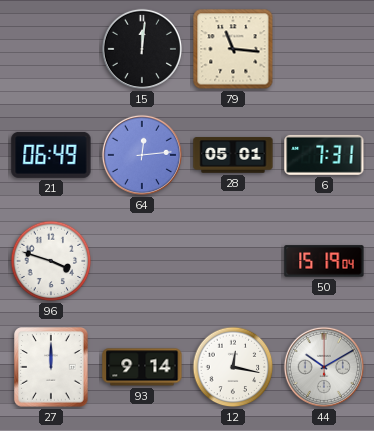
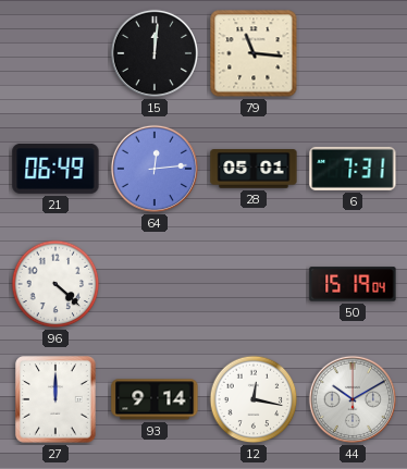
96: 3:48 -> 4:22 (55, 284)
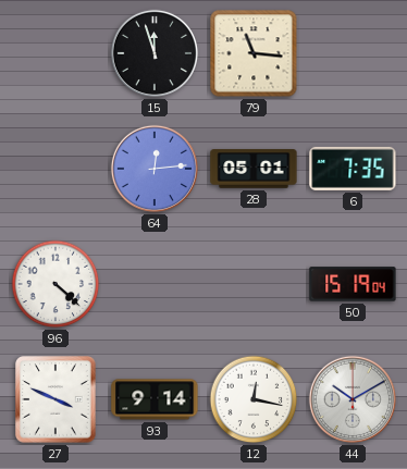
15: 12:01 -> 11:57 (155, 53)
21: 06:49 -> none (55, 169)
6: 7:31 -> 7:35 (353, 169)
27: 12:00 -> 3:49 (55, 399)
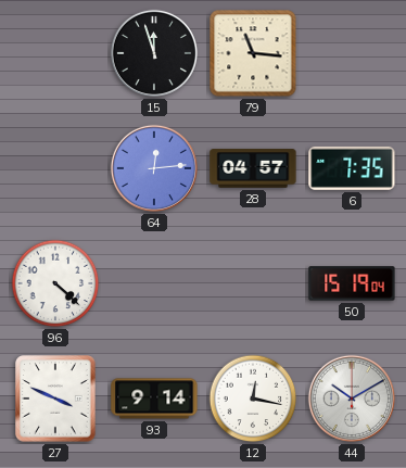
28: 05:01 -> 04:57 (253, 168)
